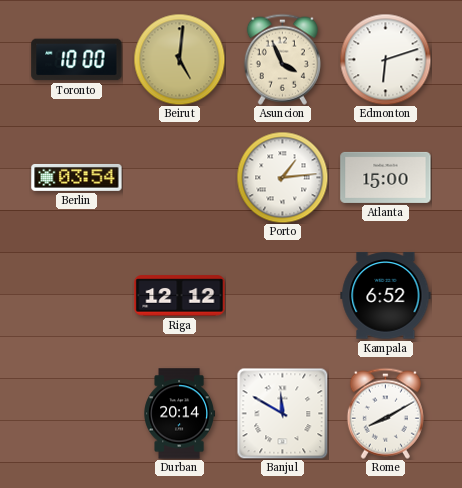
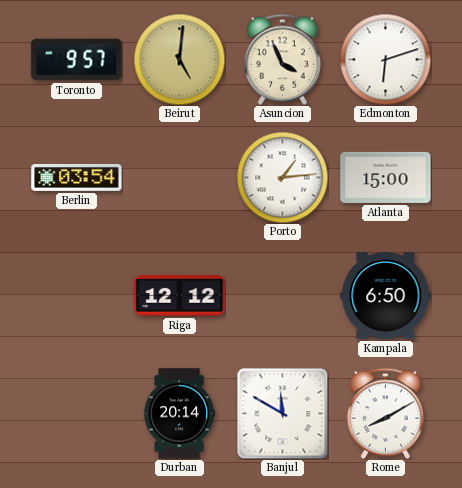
Toronto: 10:00 -> 9:57 (77, 60)
Kampala: 6:52 -> 6:50 (386, 296)
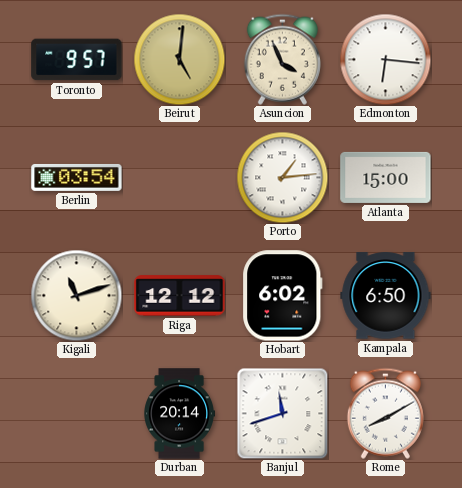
Edmonton: 6:12 -> 6:16 (385, 59)
Kigali: none -> 11:12 (76, 295)
Hobart: none -> 6:02 (283, 296)
Banjul: 11:50 -> 11:42 (282, 413)
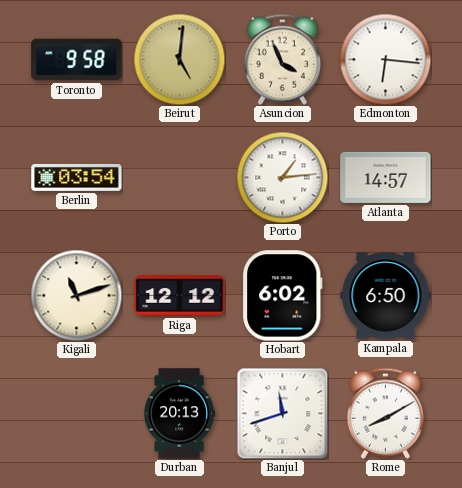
Toronto: 9:57 -> 9:58 (77, 60)
Atlanta: 15:00 -> 14:57 (386, 177)
Durban: 20:14 -> 20:13 (179, 414)
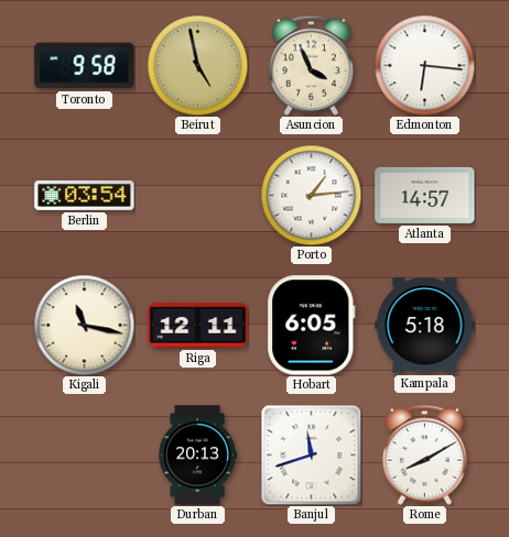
Beirut: 5:01 -> 4:58 (197, 65)
Kigali: 11:12 -> 11:17 (84, 325)
Riga: 12:12 -> 12:11 (198, 326)
Hobart: 6:02 -> 6:05 (312, 326)
Kampala: 6:50 -> 5:18 (425, 326)
